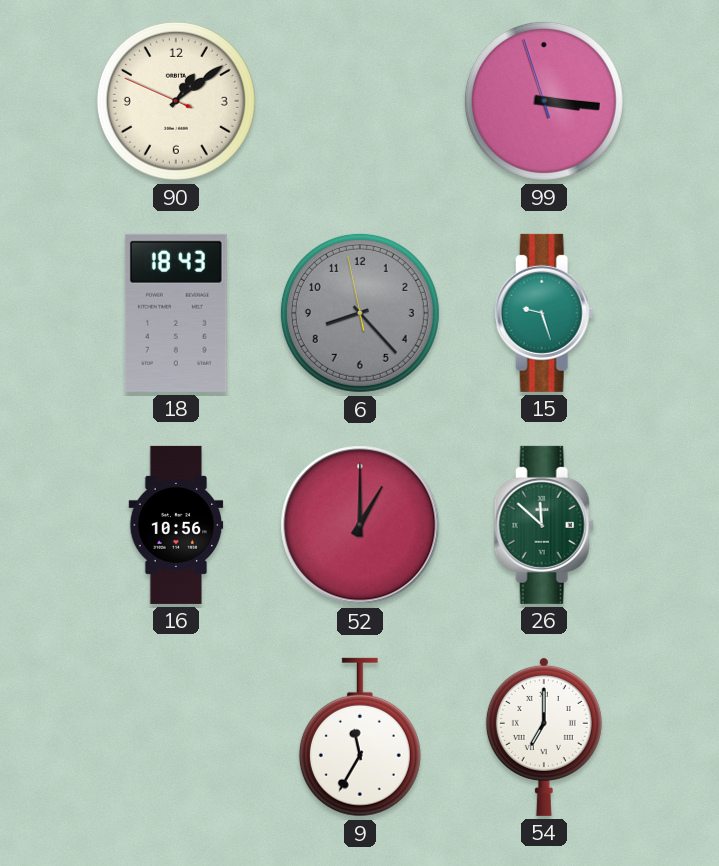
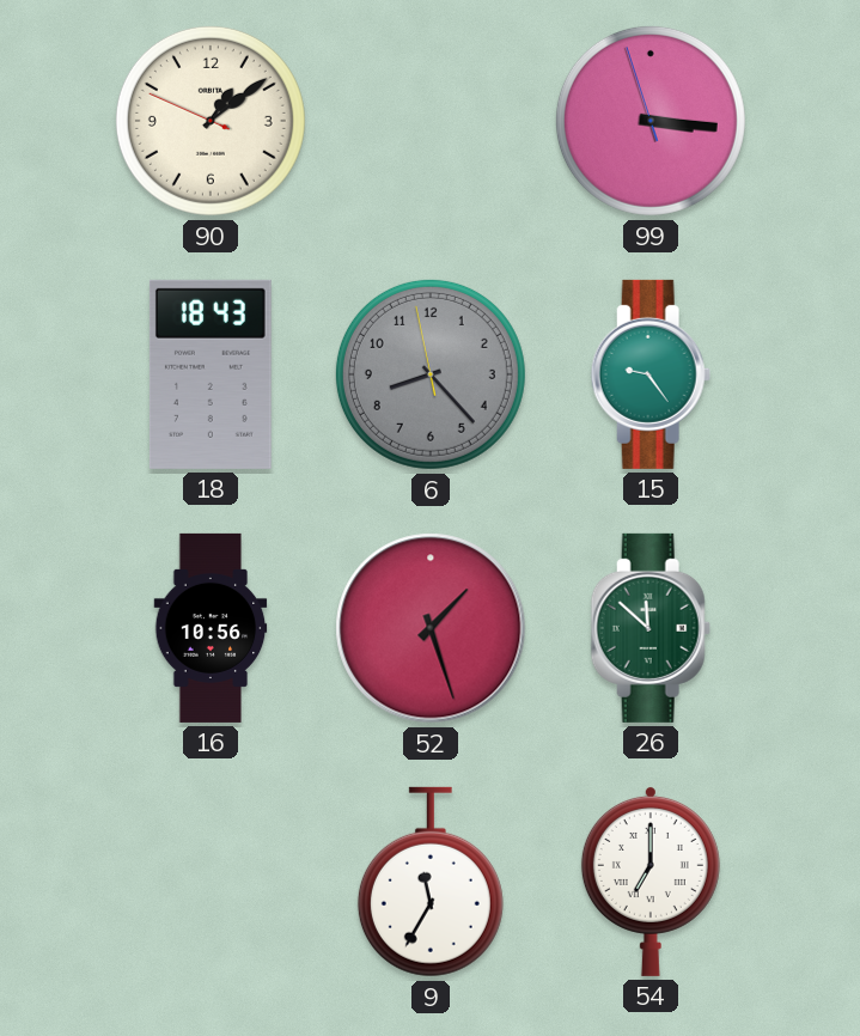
15: 9:27 -> 9:24 (651, 374)
52: 1:00 -> 1:27 (431, 628)
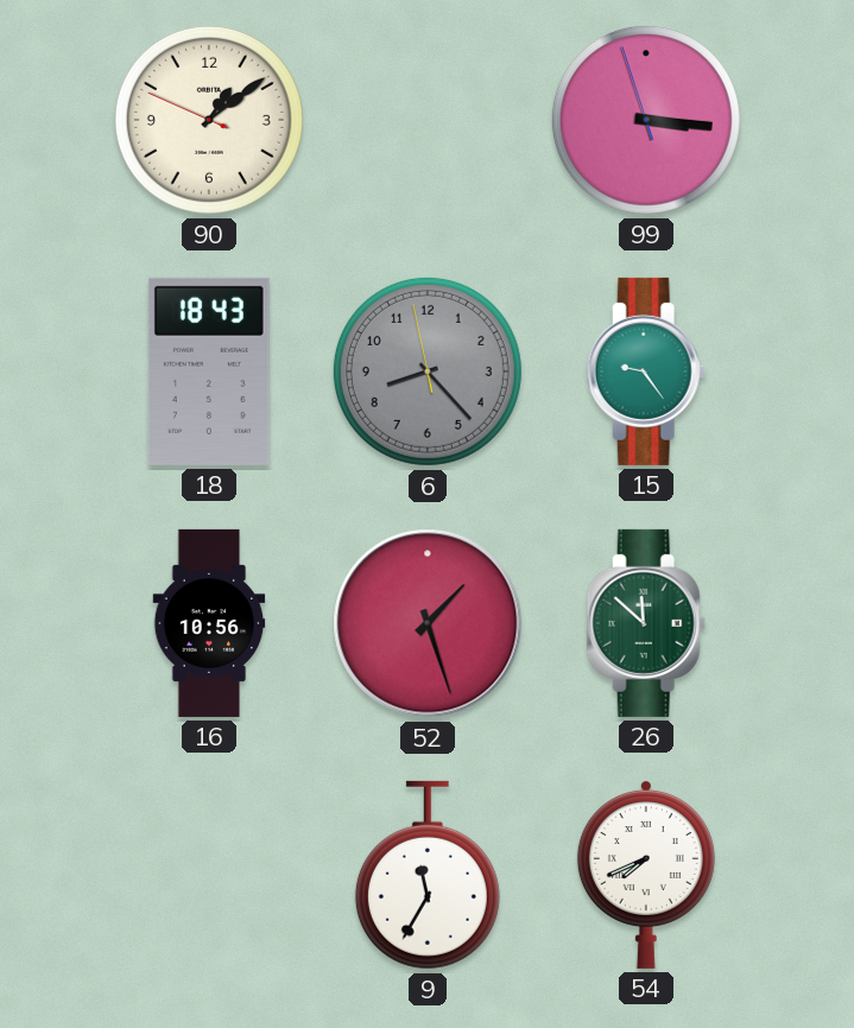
54: 7:00 -> 7:41 (646, 874)
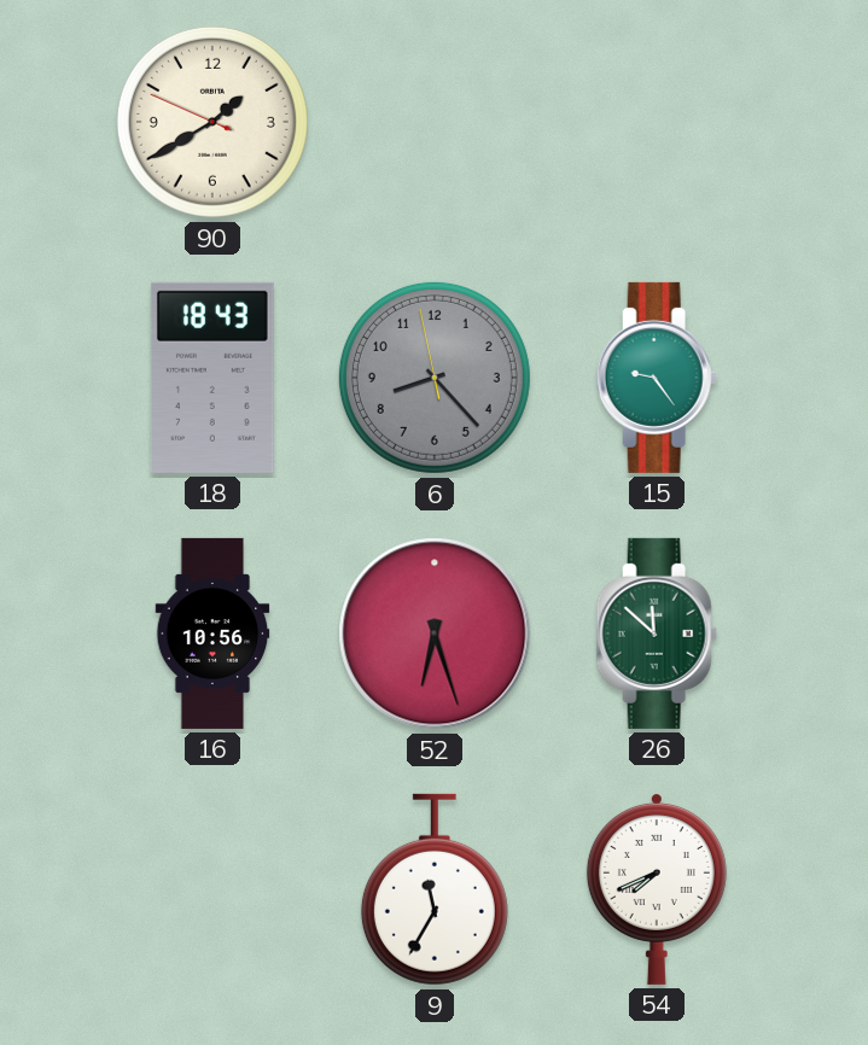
90: 1:08 -> 1:39 (212, 122)
99: 3:15 -> none (646, 120)
52: 1:27 -> 6:27 (435, 634)
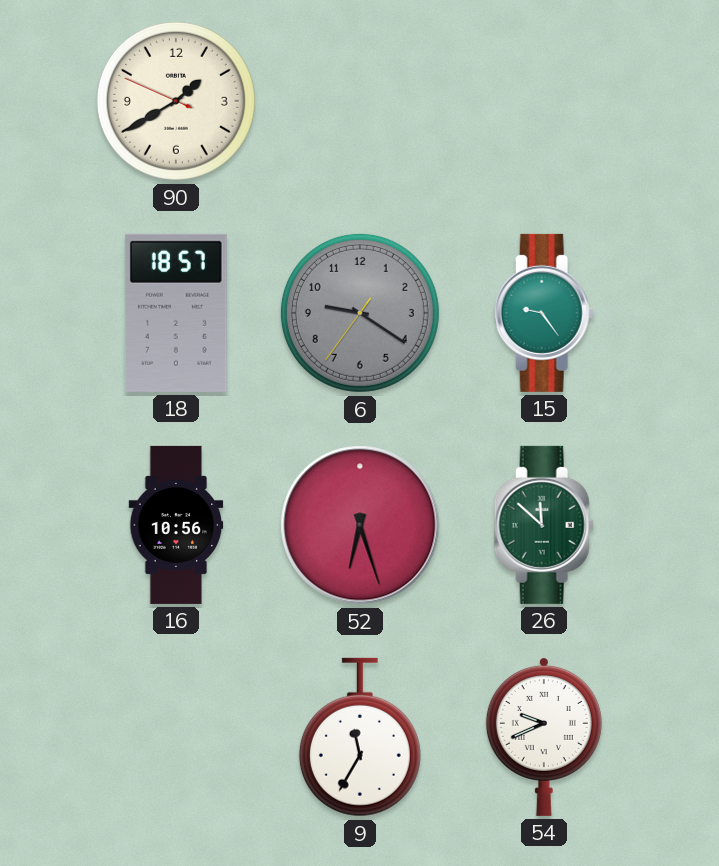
18: 18:43 -> 18:57 (176, 313)
6: 8:22 -> 9:20 (360, 313)
54: 7:41 -> 9:41 (544, 736)
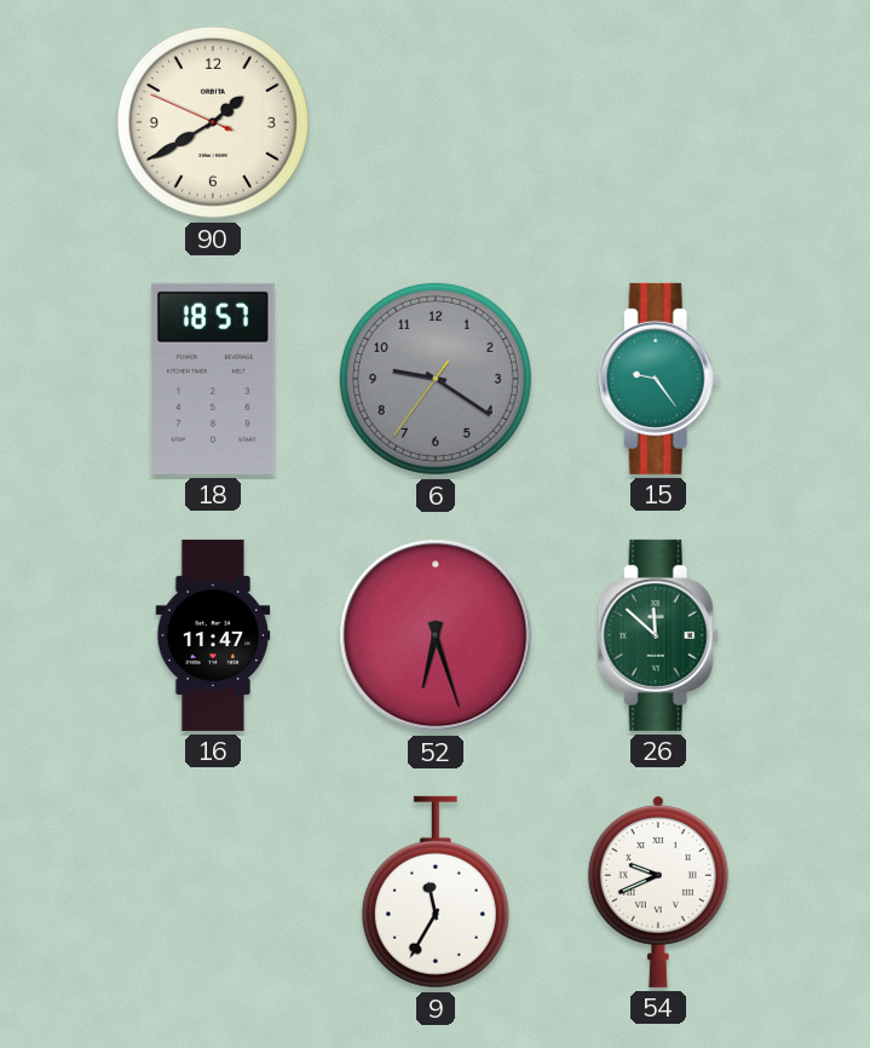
16: 10:56 -> 11:47 (213, 635)
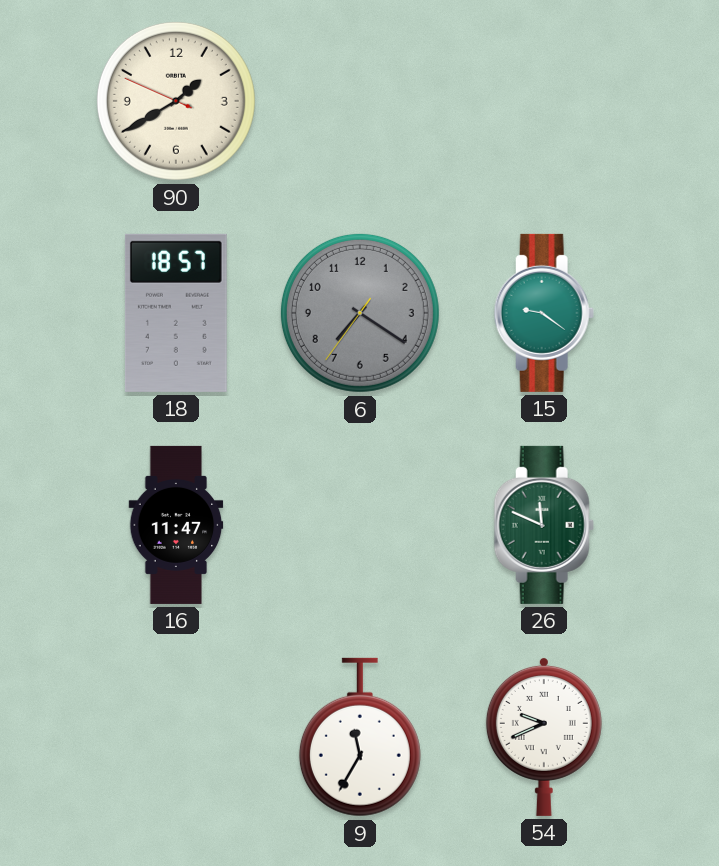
6: 9:20 -> 7:20 (360, 313)
15: 9:24 -> 9:21 (544, 313)
52: 6:27 -> none (436, 635)
26: 11:52 -> 11:49 (544, 525)
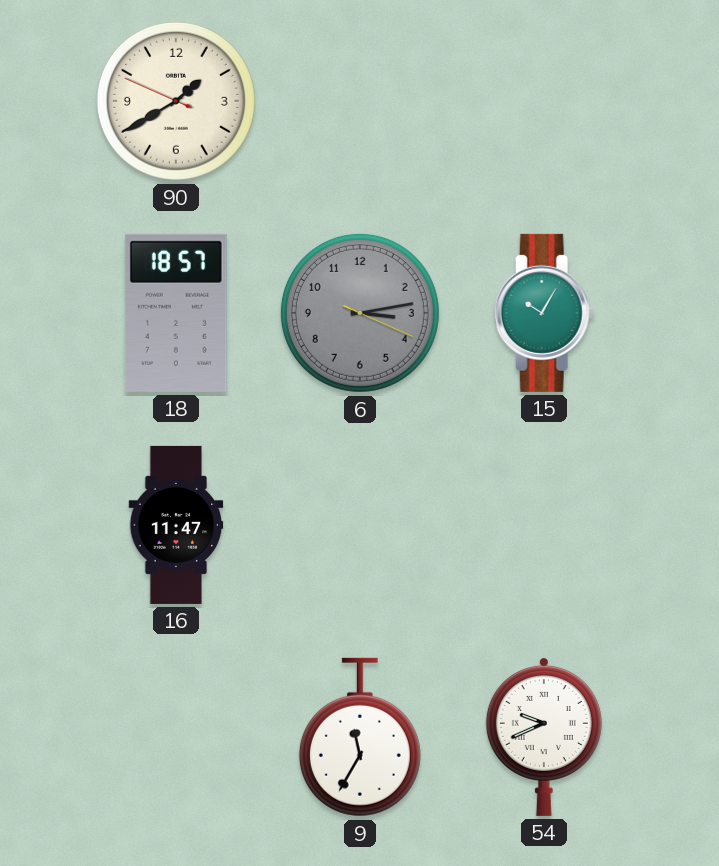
6: 7:20 -> 3:13 (360, 313)
15: 9:21 -> 10:05 (544, 313)
26: 11:49 -> none (544, 525)
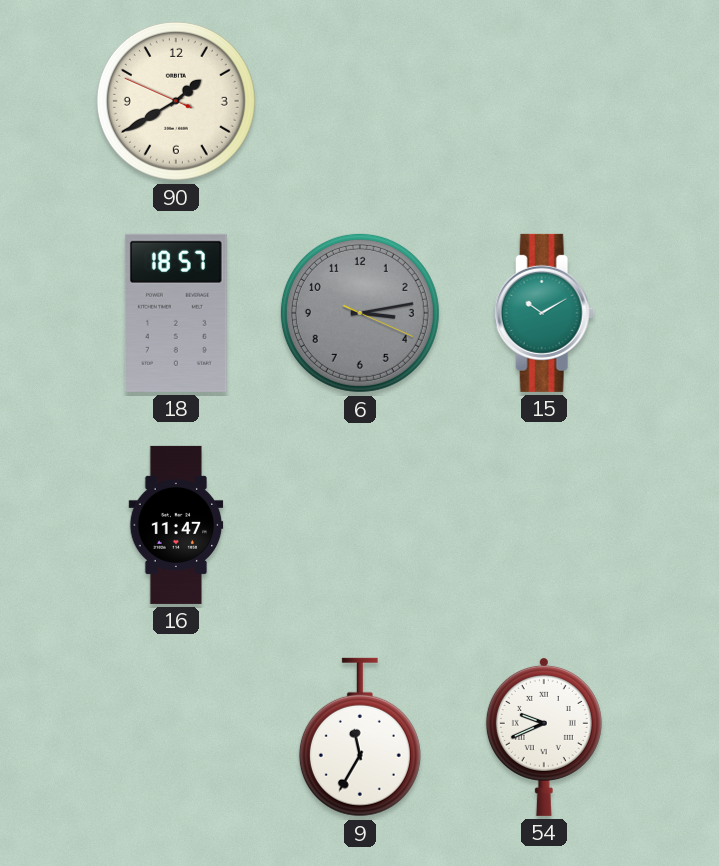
15: 10:05 -> 10:10 (544, 313)
